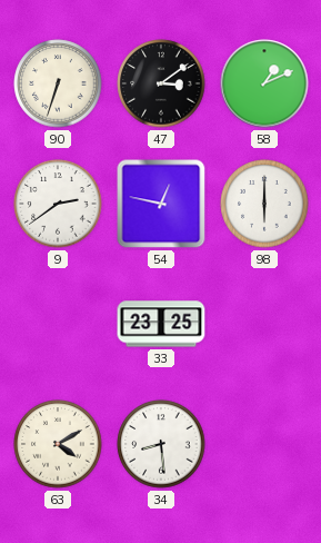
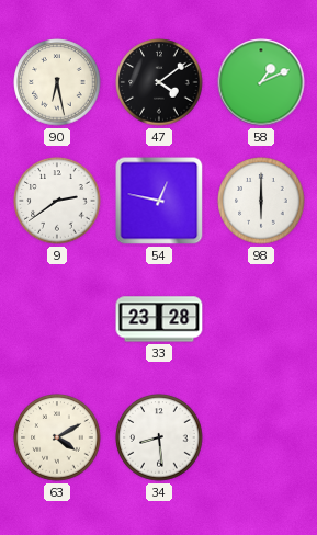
90: 6:33 -> 6:28 (57, 82)
47: 3:09 -> 4:09 (159, 82)
33: 23:25 -> 23:28 (159, 319)
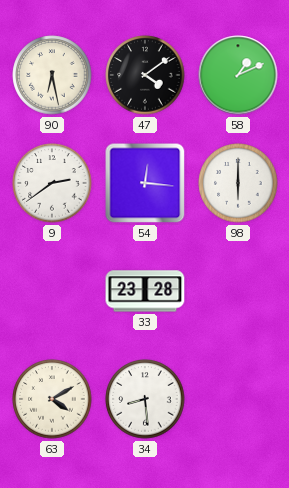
54: 12:47 -> 12:16 (145, 183)
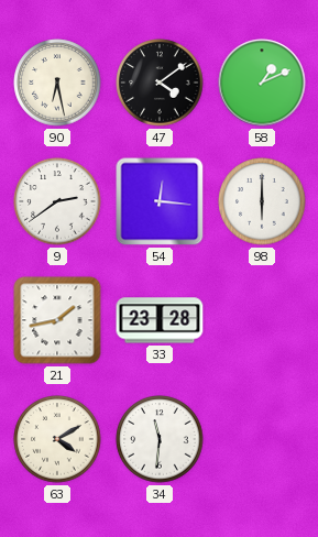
21: none -> 1:43 (57, 320)
34: 8:29 -> 11:31 (160, 439)
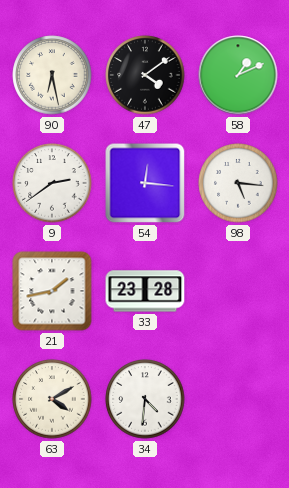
98: 6:00 -> 5:16 (238, 183)
34: 11:31 -> 4:31 (145, 399)
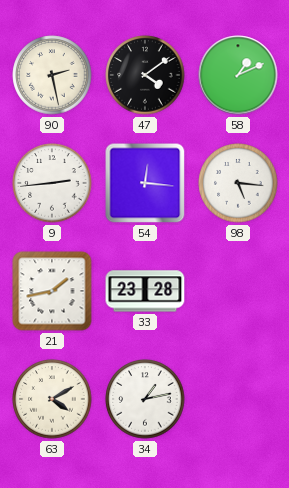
90: 6:28 -> 2:28 (52, 75)
9: 2:39 -> 2:44 (52, 183)
34: 4:31 -> 1:13 (145, 399)
